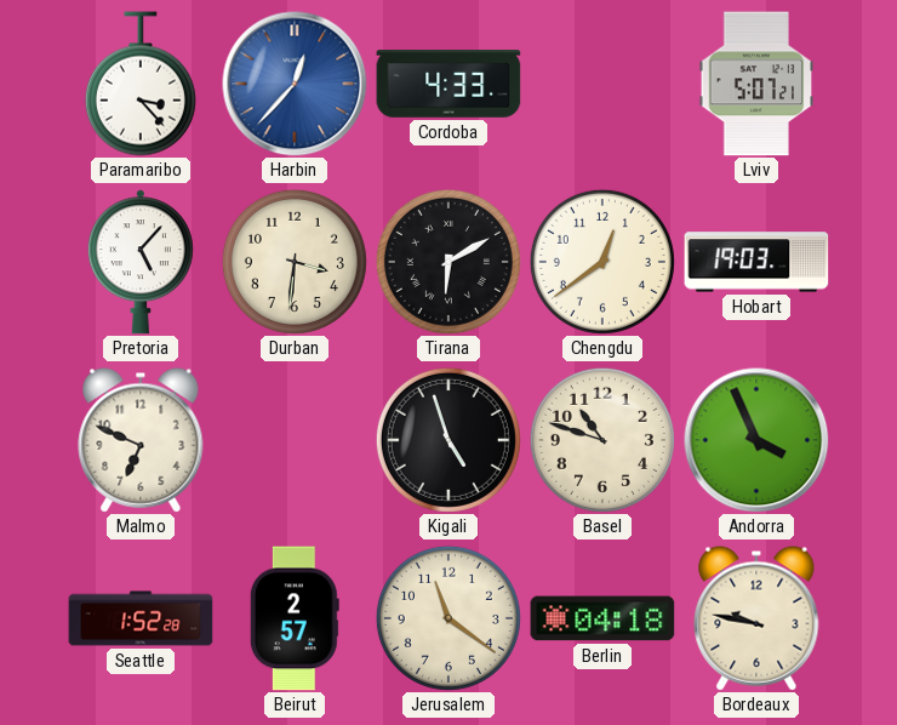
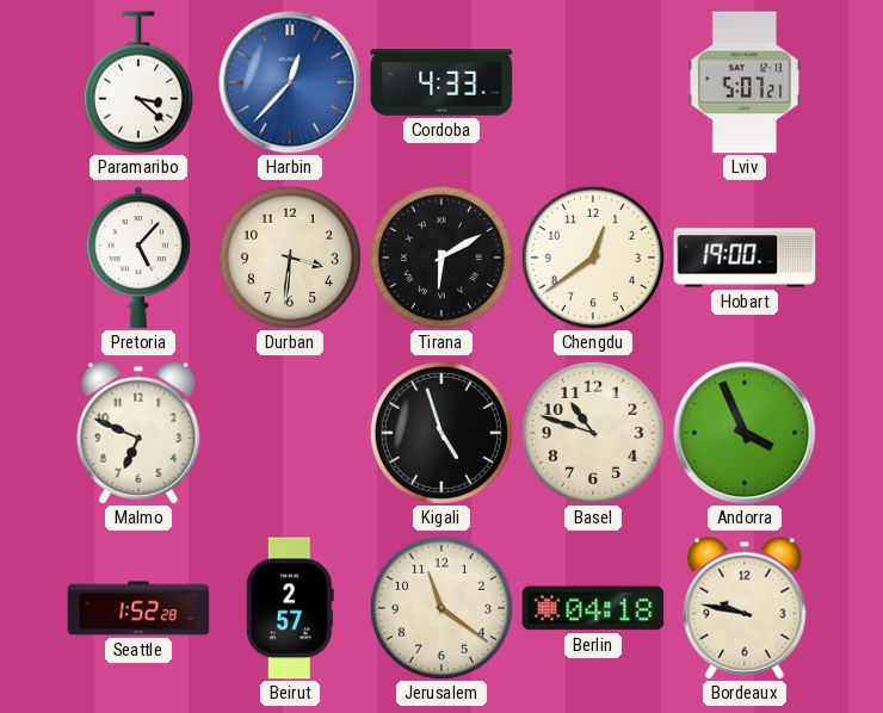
Paramaribo: 3:23 -> 3:22 (138, 82)
Hobart: 19:03 -> 19:00 (745, 258)
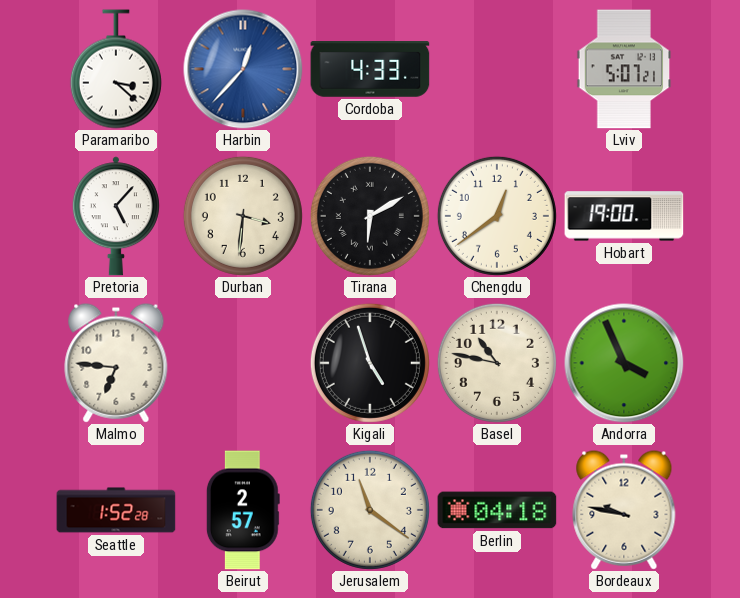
Malmo: 6:49 -> 6:46 (116, 363)
Basel: 10:48 -> 10:47 (497, 363)
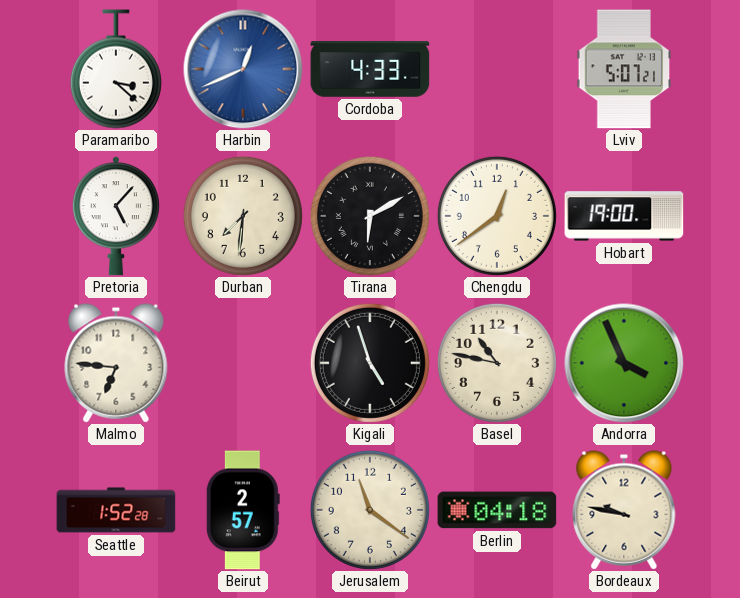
Harbin: 12:37 -> 12:41 (243, 69)
Durban: 3:31 -> 7:31 (243, 216)
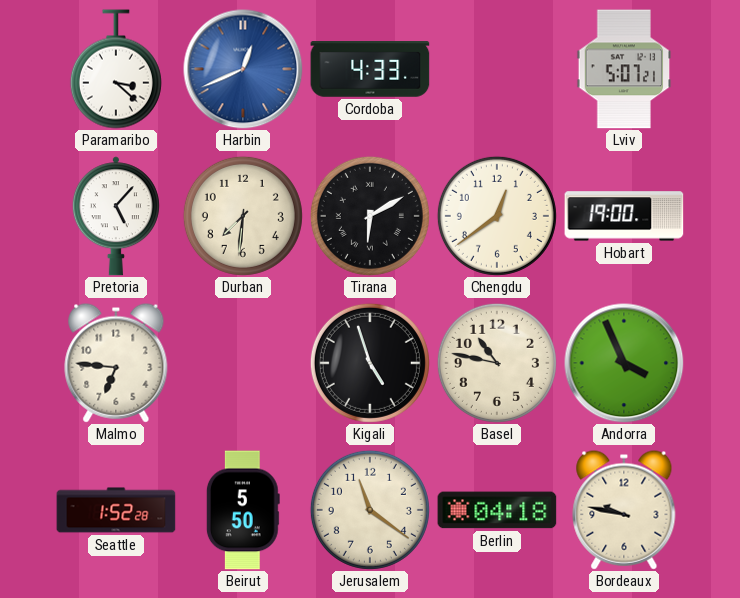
Beirut: 2:57 -> 5:50 (243, 510)
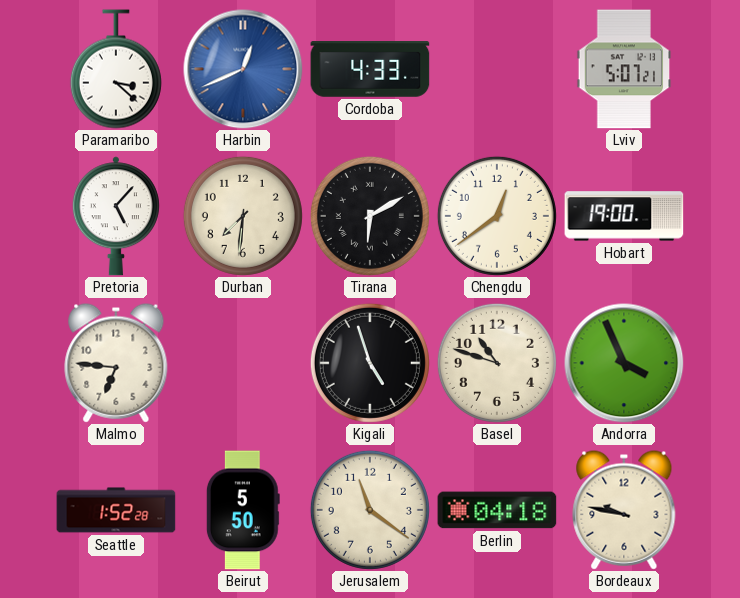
Basel: 10:47 -> 10:48 (497, 363)
